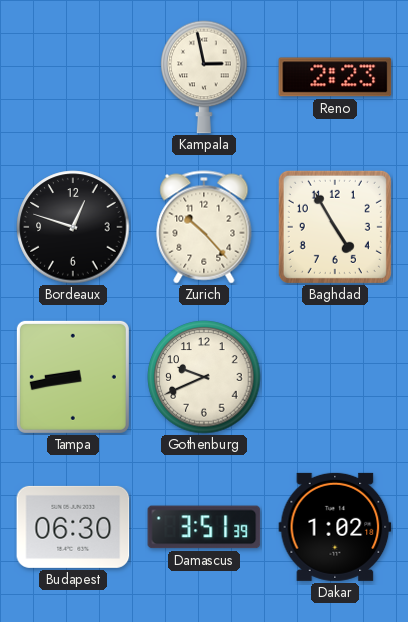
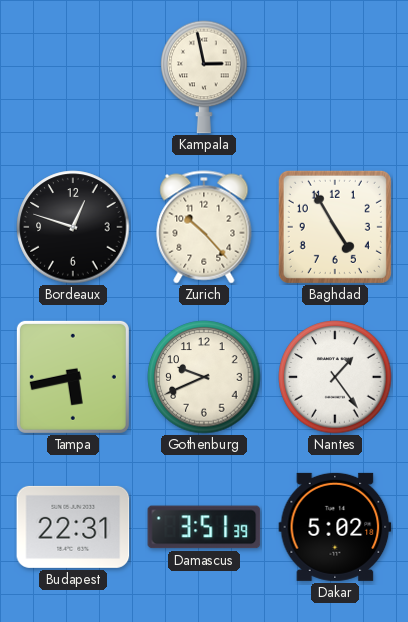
Reno: 2:23 -> none (335, 77)
Tampa: 8:43 -> 5:43 (73, 377)
Nantes: none -> 1:24 (335, 377)
Budapest: 06:30 -> 22:31 (73, 527)
Dakar: 1:02 -> 5:02 (335, 527)
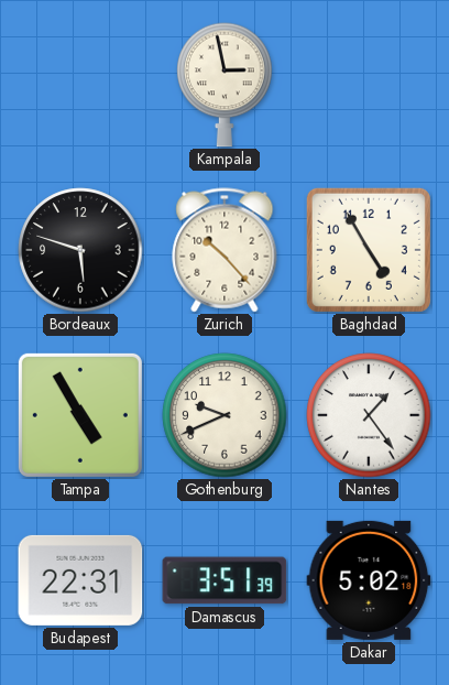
Bordeaux: 12:48 -> 5:48 (80, 250)
Tampa: 5:43 -> 4:55 (80, 415)
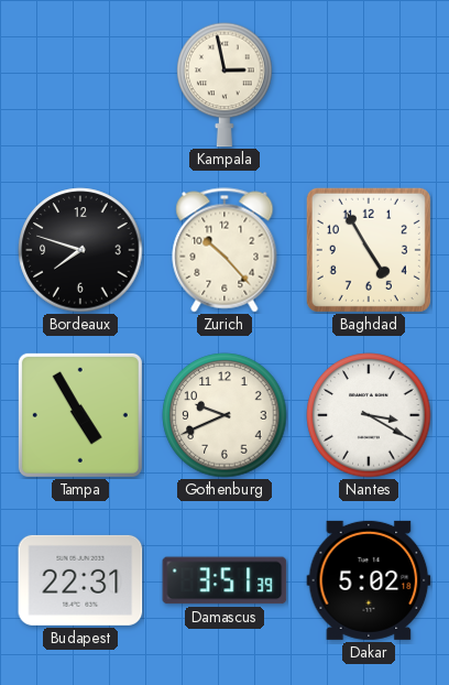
Bordeaux: 5:48 -> 7:48 (80, 250)
Nantes: 1:24 -> 3:20 (369, 415)
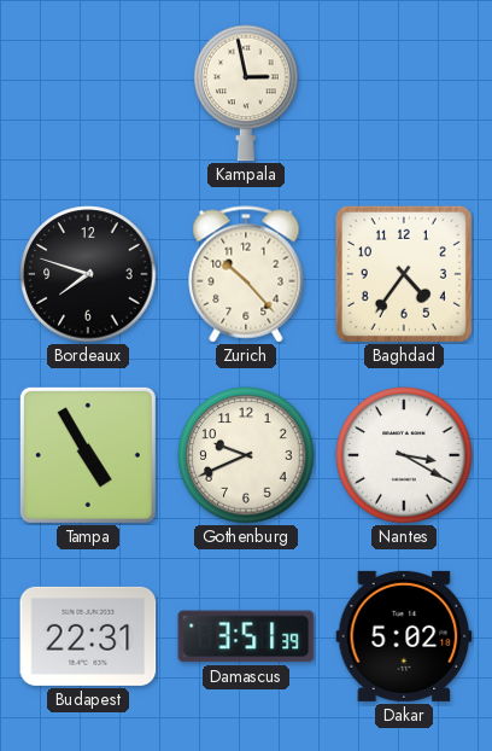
Baghdad: 4:55 -> 4:36 (404, 274)
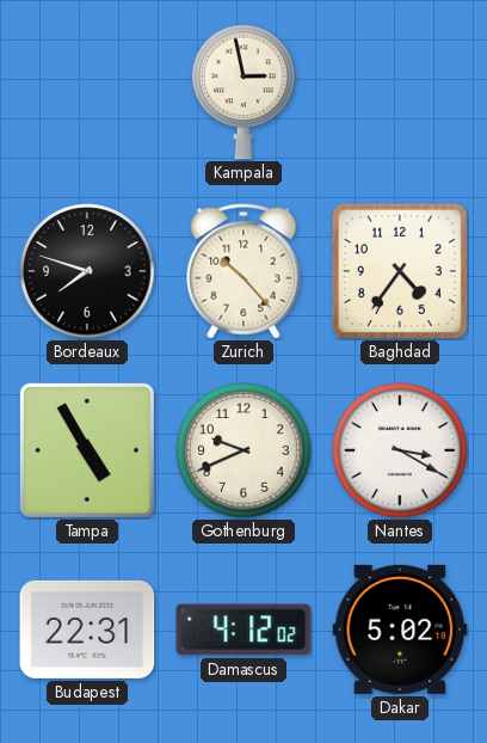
Damascus: 3:51 -> 4:12 (243, 630)
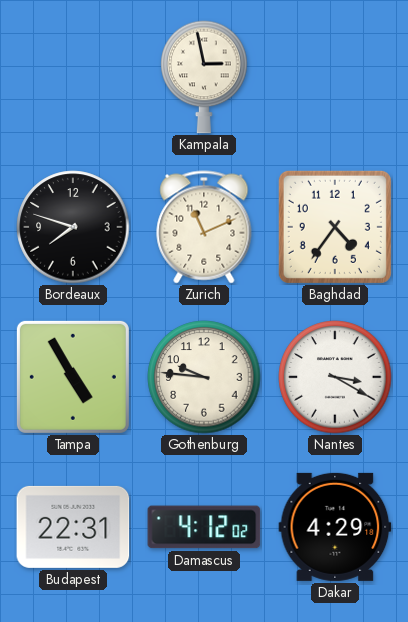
Zurich: 10:23 -> 11:11 (204, 227)
Gothenburg: 9:41 -> 9:46 (204, 377)
Dakar: 5:02 -> 4:29 (335, 527)
